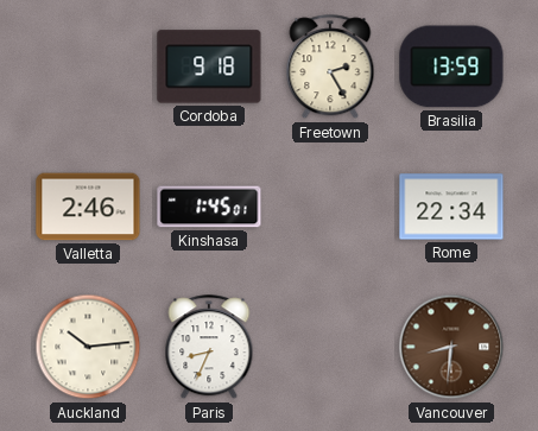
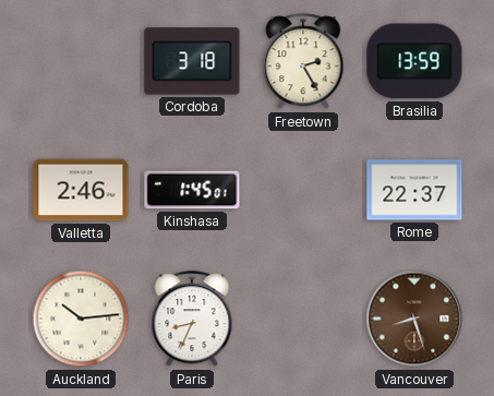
Cordoba: 9:18 -> 3:18 (192, 61)
Rome: 22:34 -> 22:37 (414, 190)
Vancouver: 8:31 -> 8:27 (414, 319)
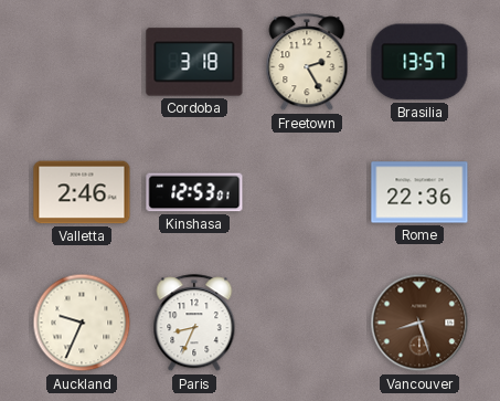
Brasilia: 13:59 -> 13:57 (419, 62)
Kinshasa: 1:45 -> 12:53 (194, 192)
Rome: 22:37 -> 22:36 (419, 192)
Auckland: 10:14 -> 9:34 (82, 323)
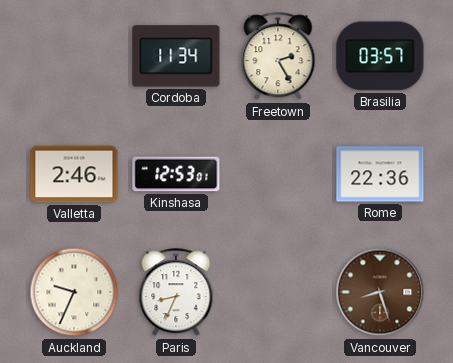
Cordoba: 3:18 -> 11:34 (176, 56)
Brasilia: 13:57 -> 03:57 (380, 56)
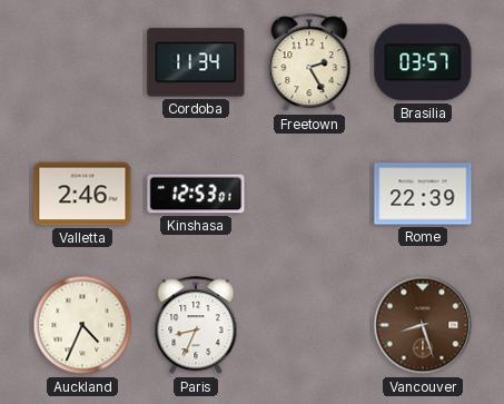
Rome: 22:36 -> 22:39 (423, 194)
Auckland: 9:34 -> 4:34 (82, 325)
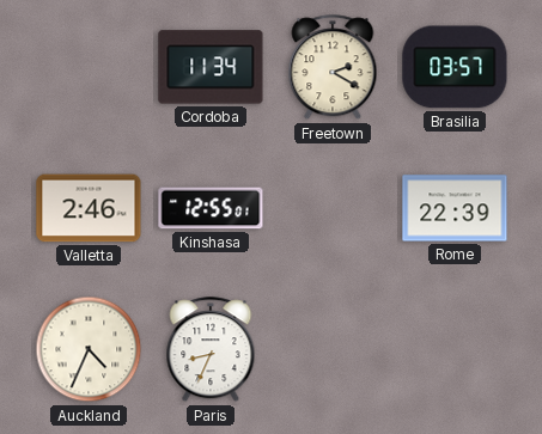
Freetown: 2:25 -> 2:20 (333, 68)
Kinshasa: 12:53 -> 12:55 (211, 208)
Vancouver: 8:27 -> none (423, 325)
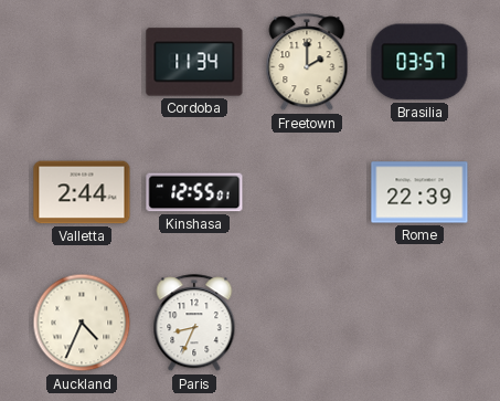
Freetown: 2:20 -> 2:00 (307, 63)
Valletta: 2:46 -> 2:44 (82, 192)
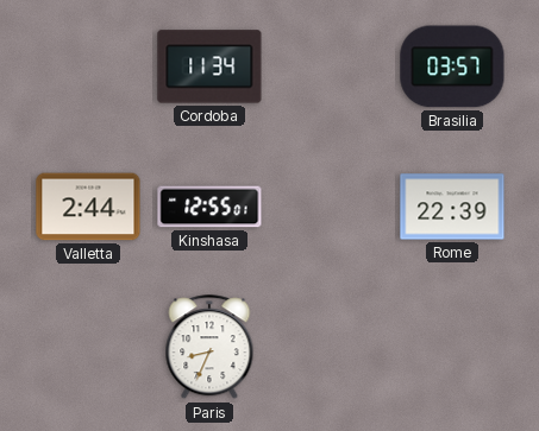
Freetown: 2:00 -> none (307, 63)
Auckland: 4:34 -> none (82, 323)
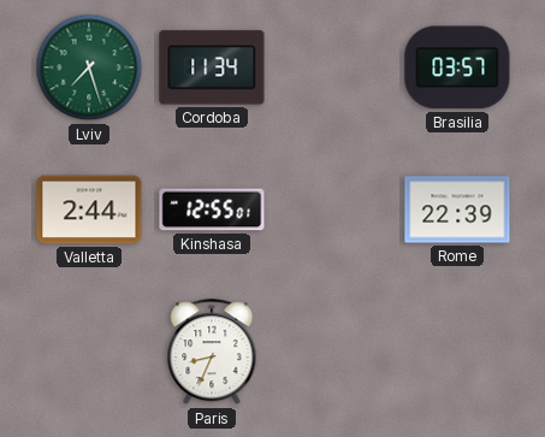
Lviv: none -> 7:27 (89, 67)
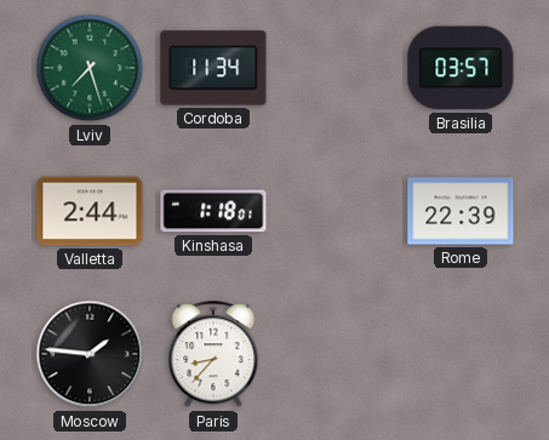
Kinshasa: 12:55 -> 1:18 (213, 211)
Moscow: none -> 1:46 (90, 354)
Paris: 8:34 -> 8:37 (213, 355)
